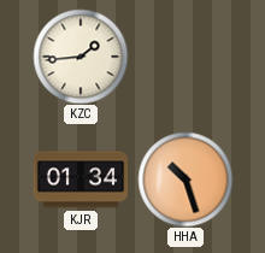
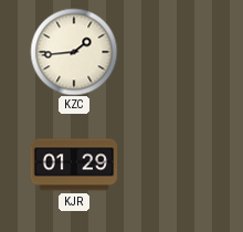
KJR: 01:34 -> 01:29 (74, 165)
HHA: 10:27 -> none (185, 180)
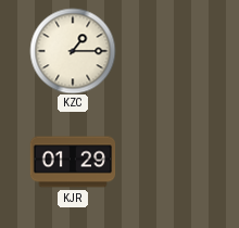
KZC: 1:44 -> 1:15 (73, 51)
